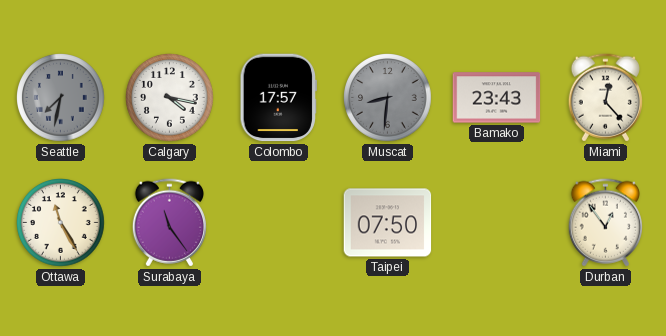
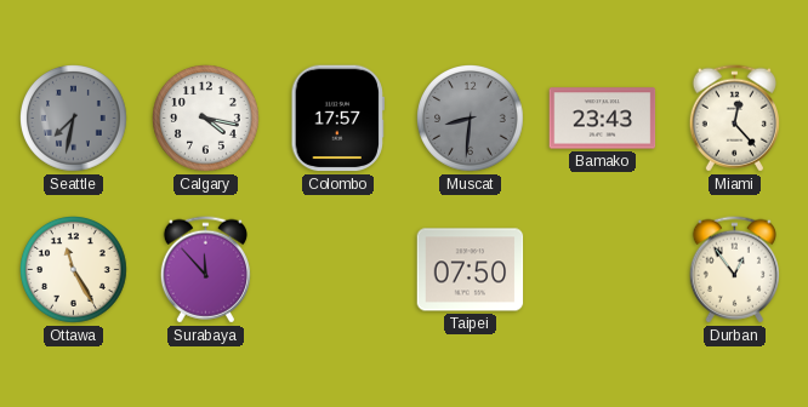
Surabaya: 11:24 -> 11:53 (205, 270)
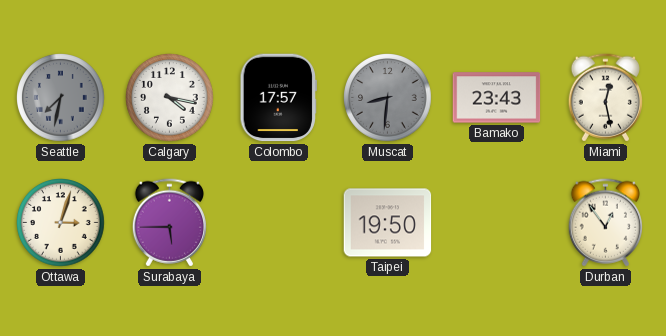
Miami: 12:23 -> 12:28 (605, 98)
Ottawa: 11:25 -> 3:03 (61, 223)
Surabaya: 11:53 -> 5:45 (169, 223)
Taipei: 07:50 -> 19:50 (388, 223)
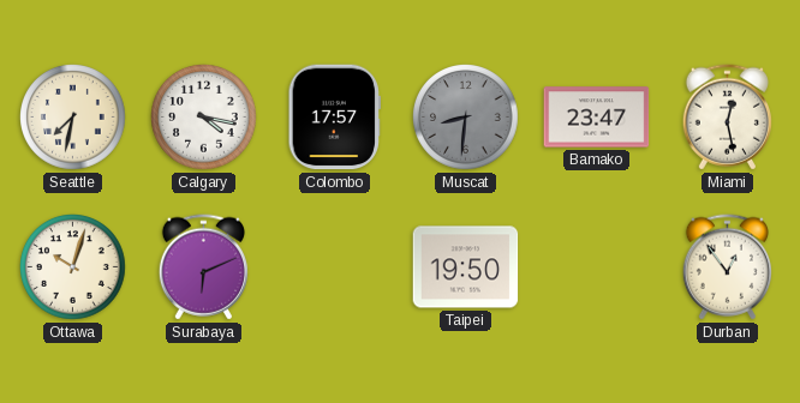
Seattle dial: grey -> cream (73, 118)
Bamako: 23:43 -> 23:47 (597, 118)
Ottawa: 3:03 -> 10:03 (73, 267)
Surabaya: 5:45 -> 6:11 (203, 267)
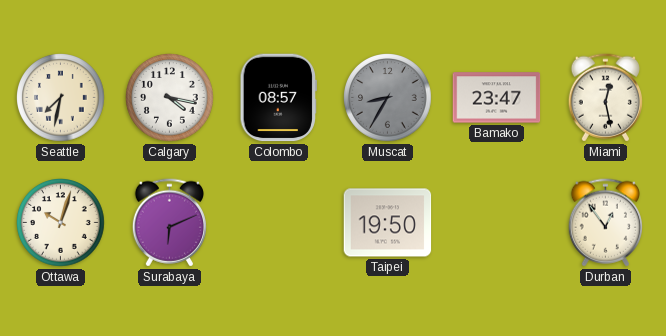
Colombo: 17:57 -> 08:57 (278, 98)
Muscat: 8:31 -> 8:35 (388, 98)
